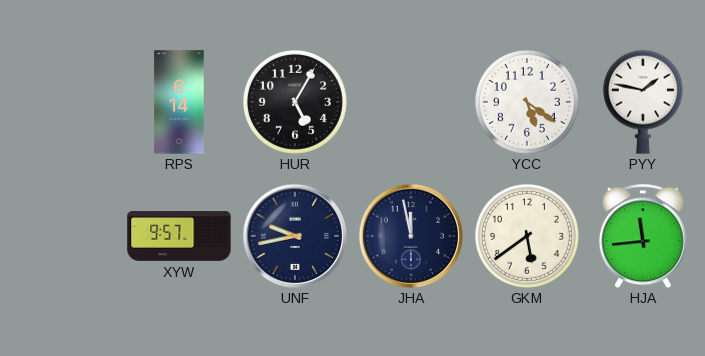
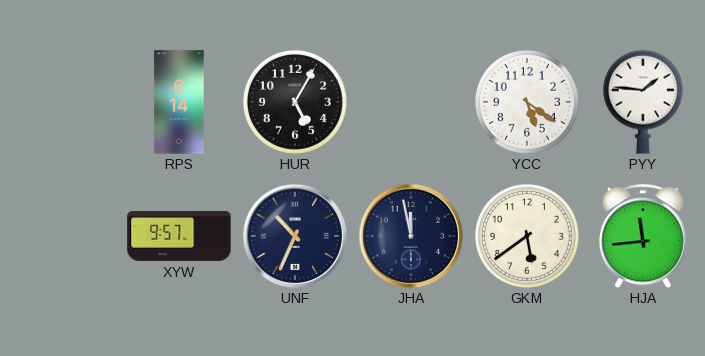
PYY: 1:47 -> 1:46 (643, 102)
UNF: 9:43 -> 10:34 (294, 235)
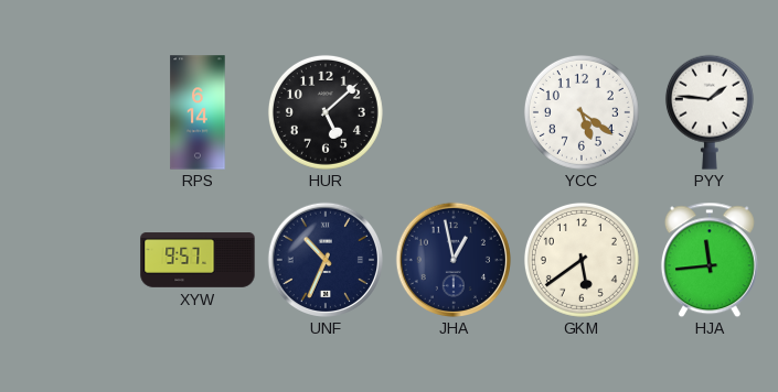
HUR: 5:05 -> 5:08 (326, 112)
JHA: 11:58 -> 12:58 (452, 259)
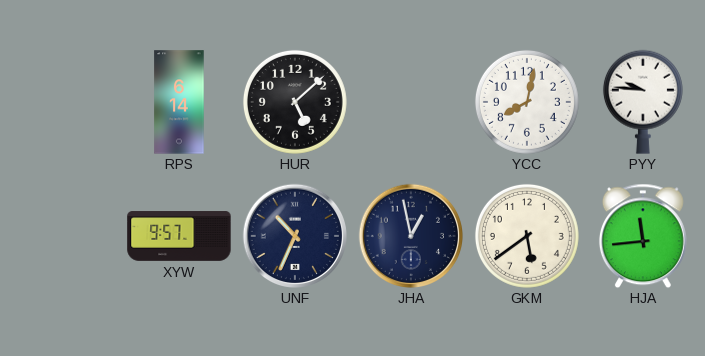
YCC: 5:21 -> 8:02 (527, 102)
PYY: 1:46 -> 9:46 (643, 102)
